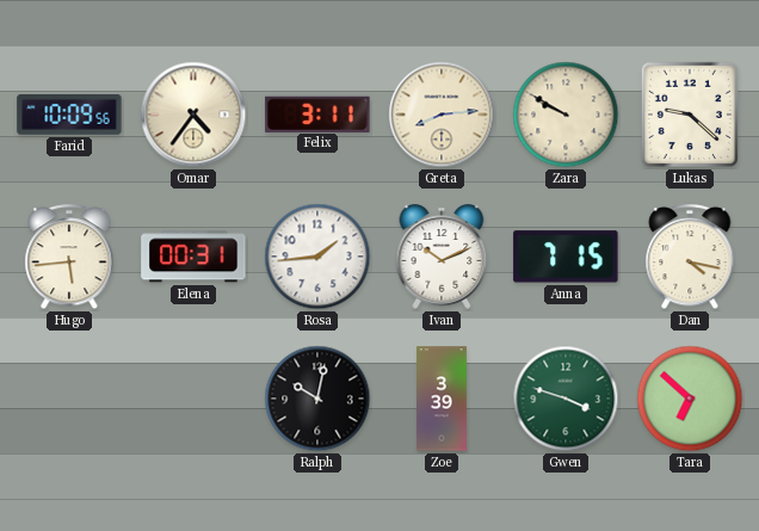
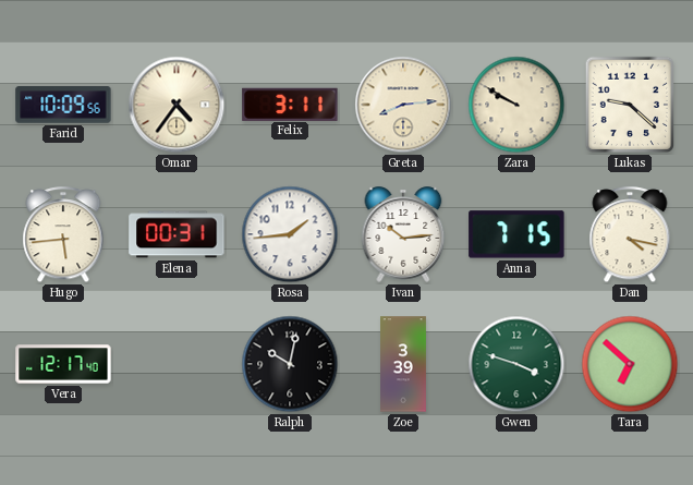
Ivan: 10:11 -> 10:14 (403, 234)
Vera: none -> 12:17 (63, 364)
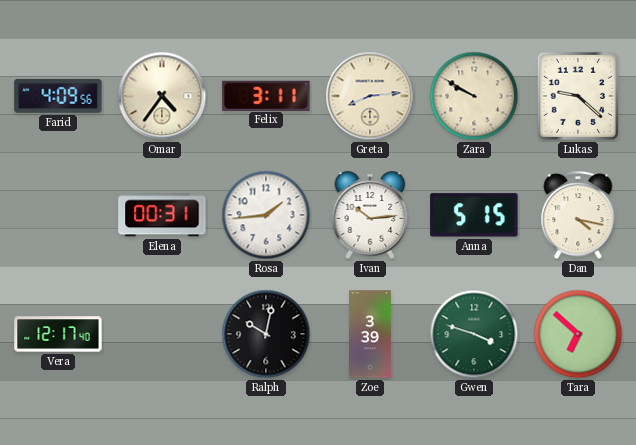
Farid: 10:09 -> 4:09 (58, 97)
Hugo: 5:44 -> none (63, 235)
Anna: 7:15 -> 5:15 (474, 215)
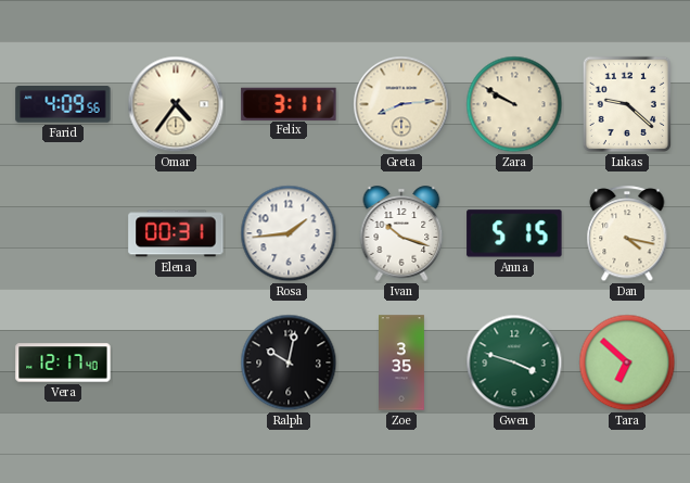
Ivan: 10:14 -> 10:18 (401, 233)
Zoe: 3:39 -> 3:35 (403, 363)
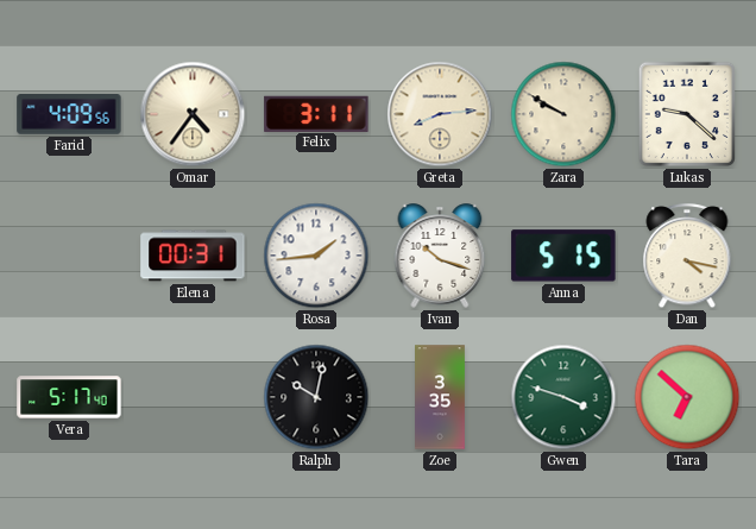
Vera: 12:17 -> 5:17 (69, 397)
